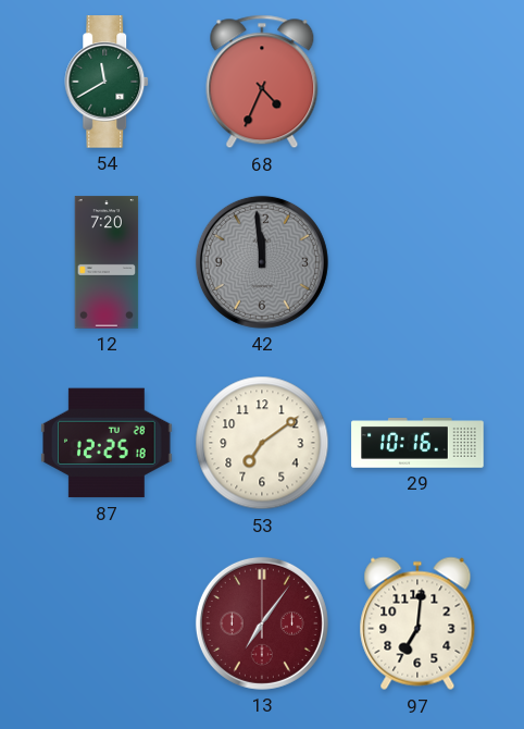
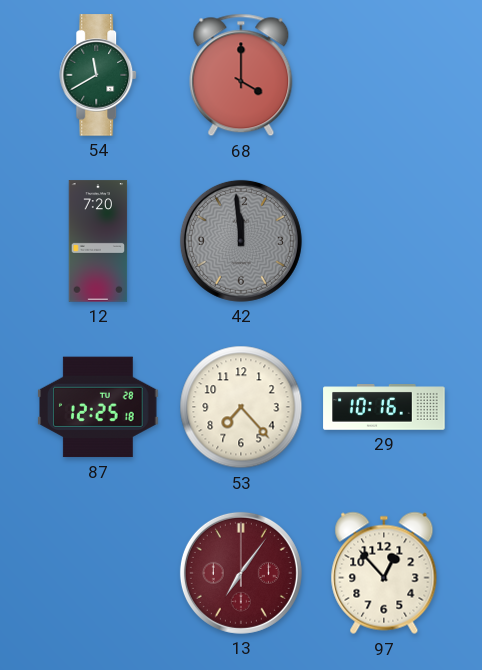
68: 4:34 -> 4:00 (241, 75)
53: 7:09 -> 7:23 (241, 407)
97: 7:01 -> 12:53 (384, 573)
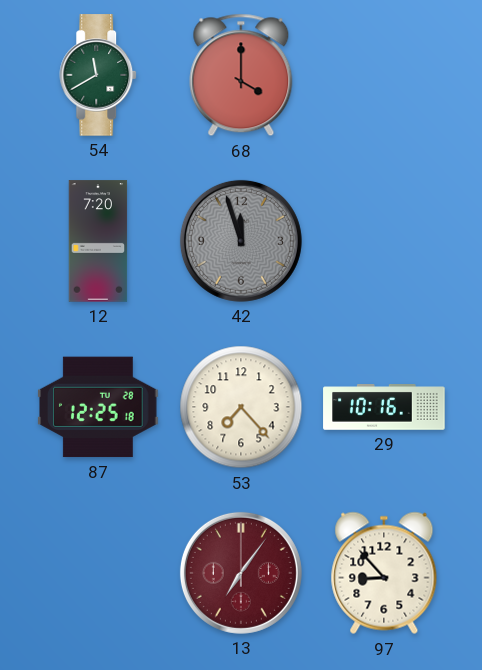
42: 11:59 -> 11:57 (241, 241)
97: 12:53 -> 8:53 (384, 573)
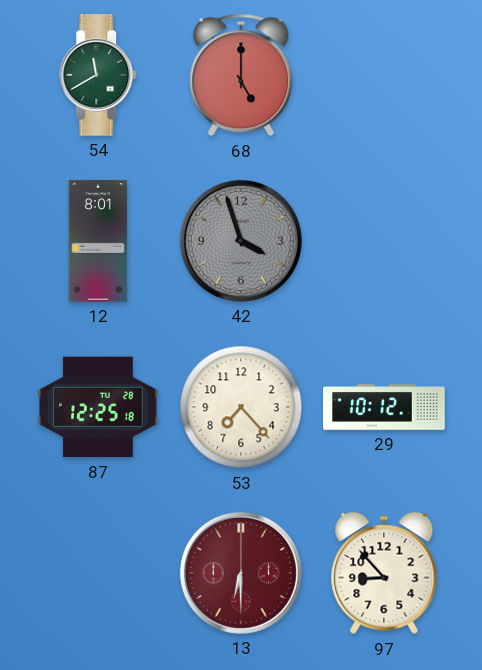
68: 4:00 -> 5:00 (241, 75)
12: 7:20 -> 8:01 (98, 241)
42: 11:57 -> 3:57 (241, 241)
29: 10:16 -> 10:12 (384, 407)
13: 7:06 -> 6:30 (241, 573)
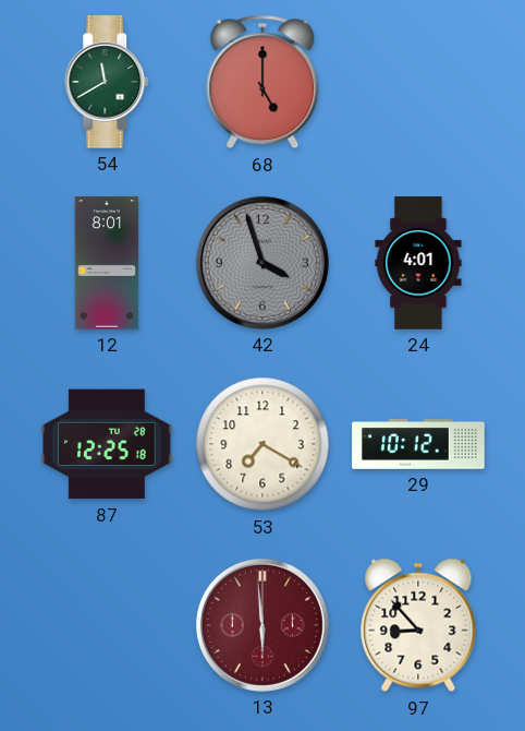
24: none -> 4:01 (418, 263)
53: 7:23 -> 7:20 (262, 444)
13: 6:30 -> 5:59 (262, 625)
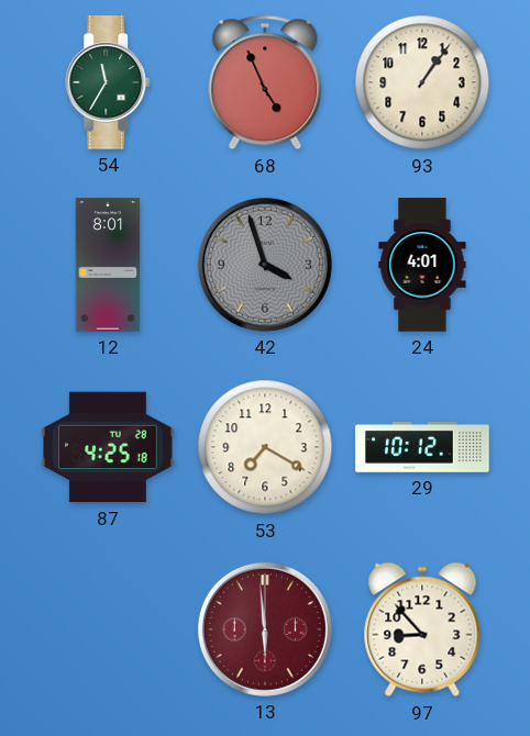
54: 11:40 -> 11:35 (109, 82)
68: 5:00 -> 4:56 (265, 82)
93: none -> 1:06 (422, 82)
87: 12:25 -> 4:25 (108, 447)
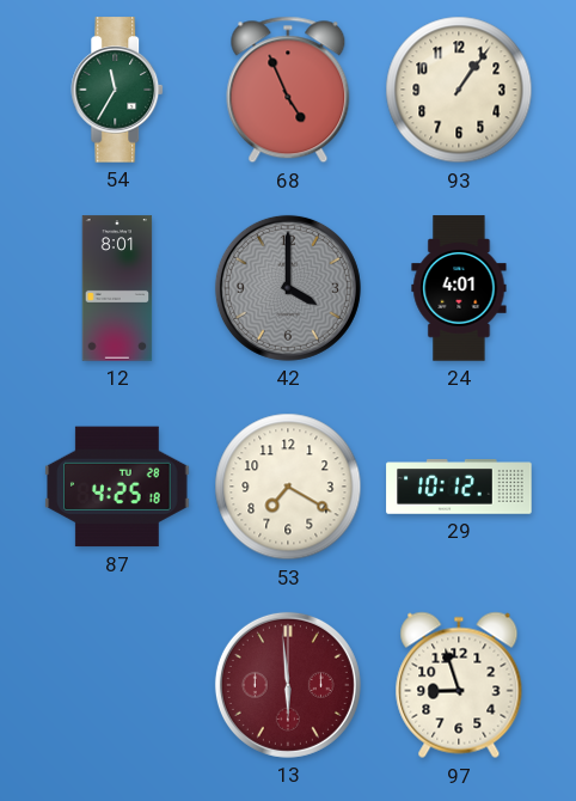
42: 3:57 -> 4:00 (288, 288)
97: 8:53 -> 8:57 (459, 685)
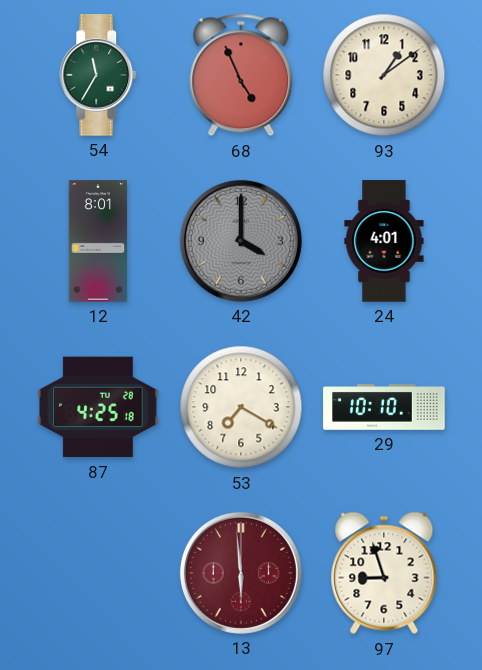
93: 1:06 -> 1:09 (384, 75)
29: 10:12 -> 10:10 (384, 407)
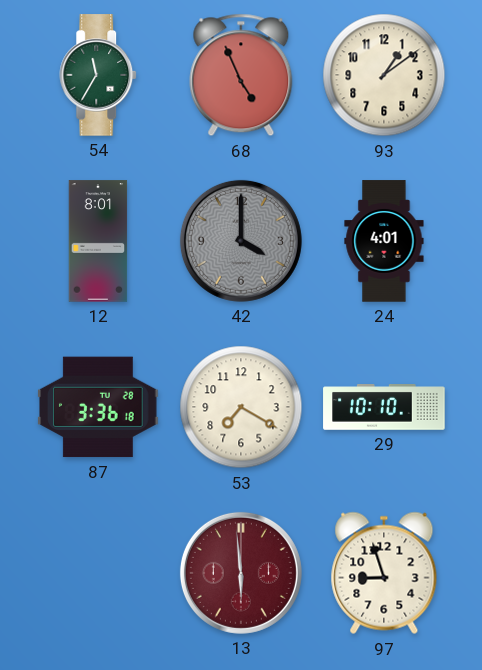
87: 4:25 -> 3:36 (98, 407)
